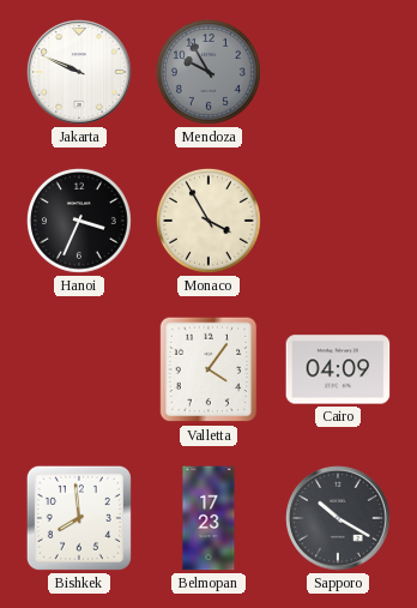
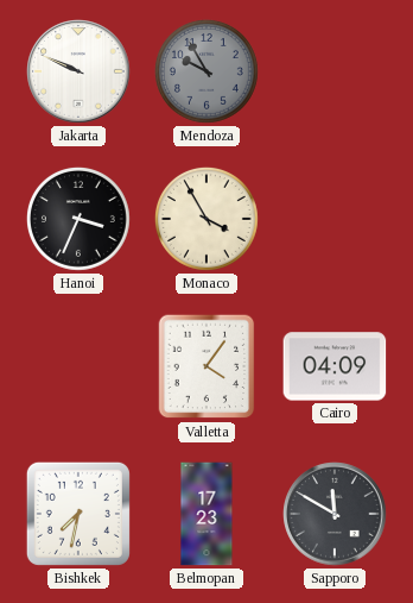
Bishkek: 7:59 -> 7:32 (78, 514)
Sapporo: 10:20 -> 11:50 (336, 515)
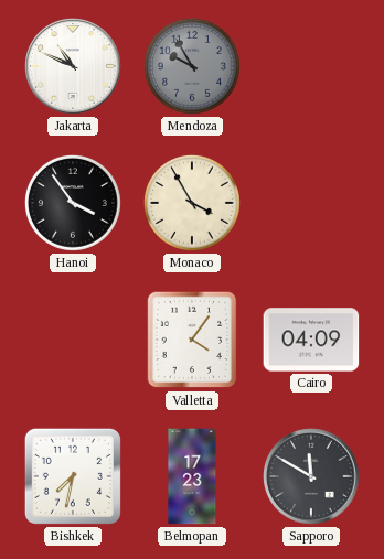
Jakarta: 9:49 -> 10:49 (74, 67)
Hanoi: 3:34 -> 3:54 (73, 203)
